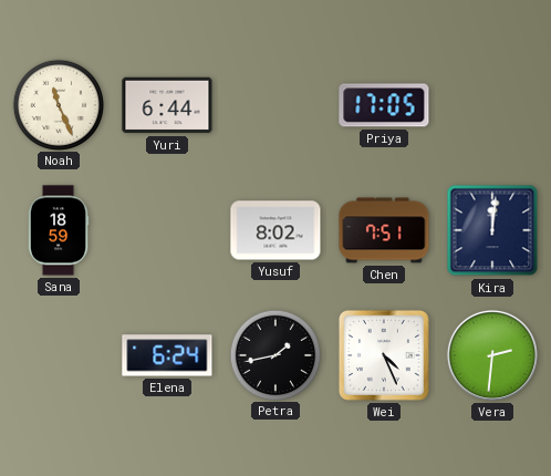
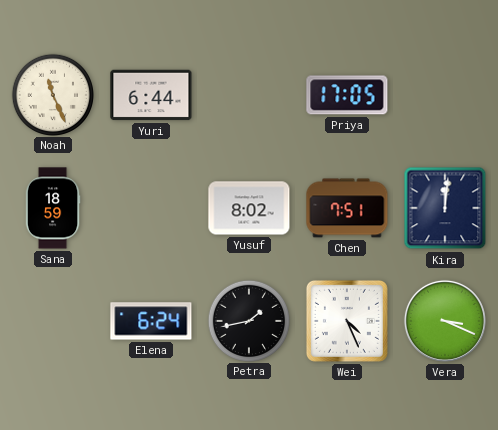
Vera: 2:31 -> 3:19 (445, 321)
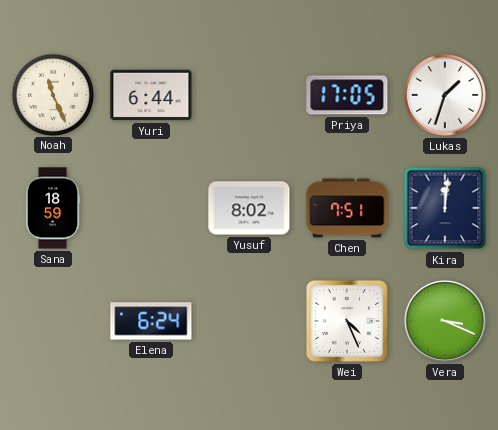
Lukas: none -> 1:33 (445, 95)
Petra: 1:43 -> none (248, 320)
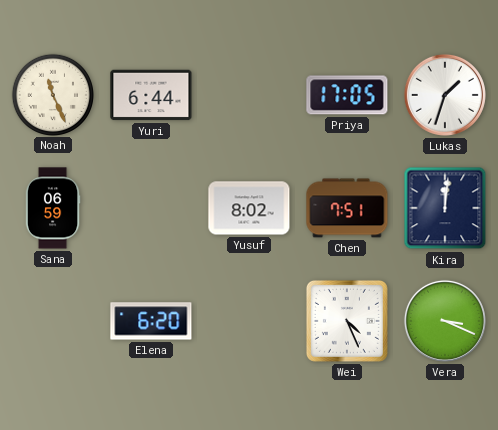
Sana: 18:59 -> 06:59 (53, 208)
Elena: 6:24 -> 6:20 (151, 321)
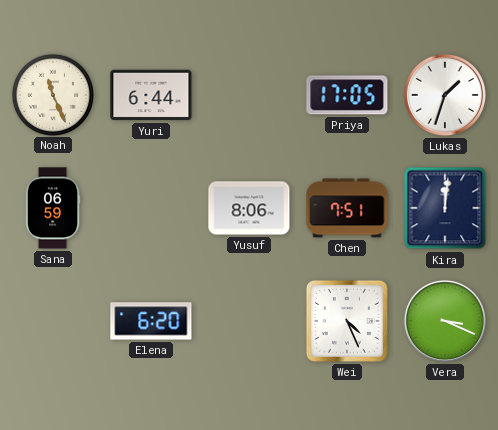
Yusuf: 8:02 -> 8:06 (249, 208)
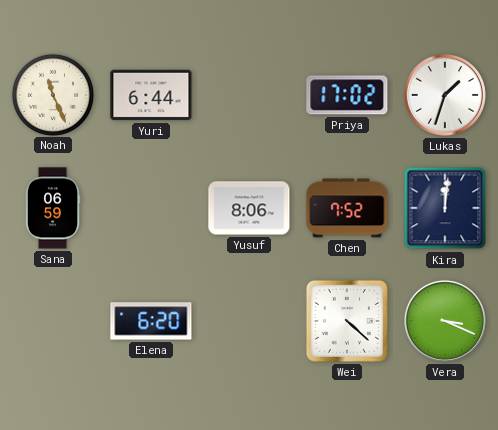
Priya: 17:05 -> 17:02 (347, 95)
Chen: 7:51 -> 7:52 (347, 208)
Wei: 4:26 -> 4:22 (347, 321)
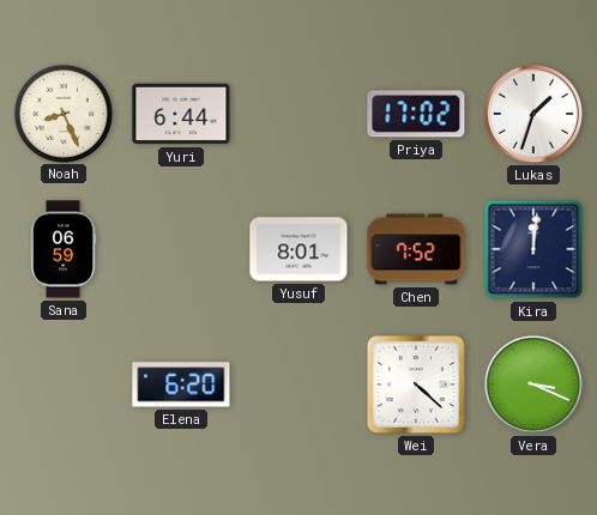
Noah: 11:26 -> 8:26 (62, 113)
Yusuf: 8:06 -> 8:01 (298, 249)
